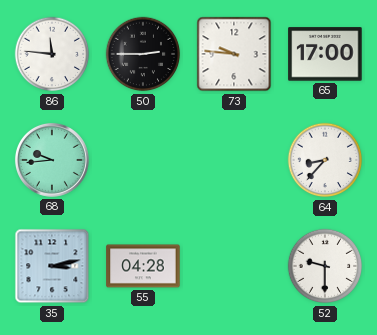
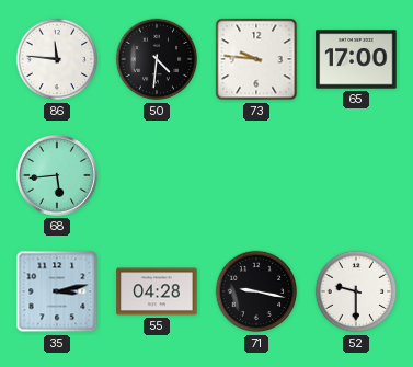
50: 2:45 -> 4:31 (157, 59)
68: 9:44 -> 5:44 (57, 175)
64: 8:37 -> none (325, 160)
71: none -> 9:17 (256, 291)
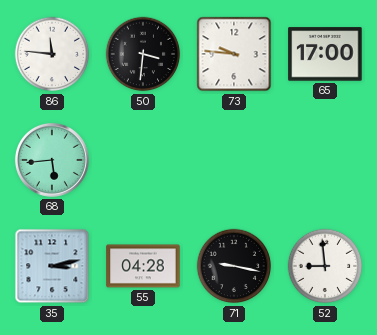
50: 4:31 -> 3:31 (143, 54)
52: 9:30 -> 8:59 (325, 266)
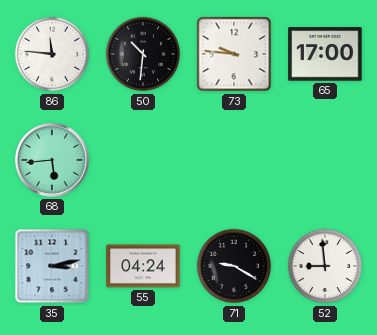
50: 3:31 -> 10:31 (143, 54)
55: 04:28 -> 04:24 (143, 266)
71: 9:17 -> 9:20 (234, 266)
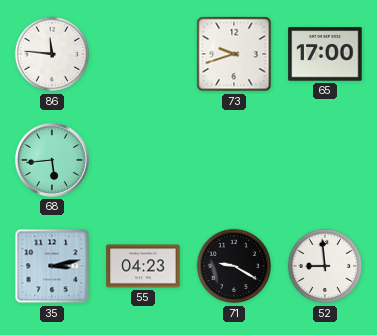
50: 10:31 -> none (143, 54)
73: 9:46 -> 9:42 (234, 54)
55: 04:24 -> 04:23 (143, 266)
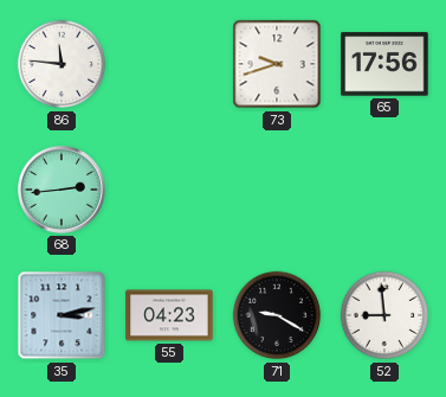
65: 17:00 -> 17:56 (384, 64)
68: 5:44 -> 2:44 (62, 190)
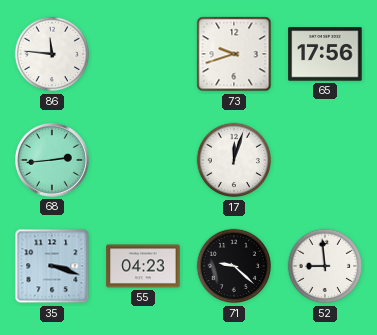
17: none -> 12:03 (234, 160)
35: 3:13 -> 3:18 (52, 266)
71: 9:20 -> 9:22 (234, 266)
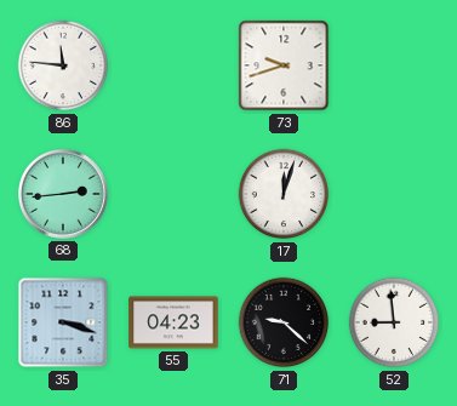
65: 17:56 -> none (325, 54)
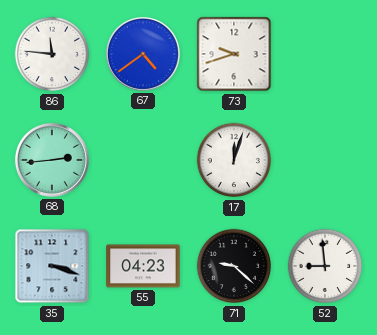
67: none -> 4:39 (143, 54)
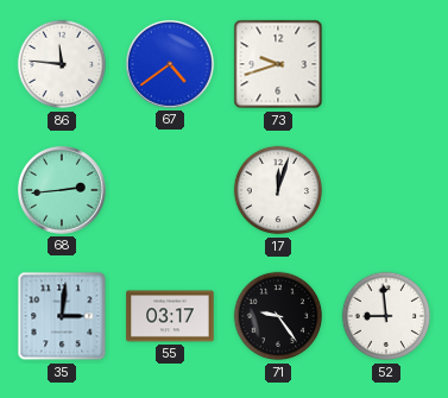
35: 3:18 -> 3:01 (62, 316)
55: 04:23 -> 03:17 (170, 316)
71: 9:22 -> 9:24 (278, 316)
